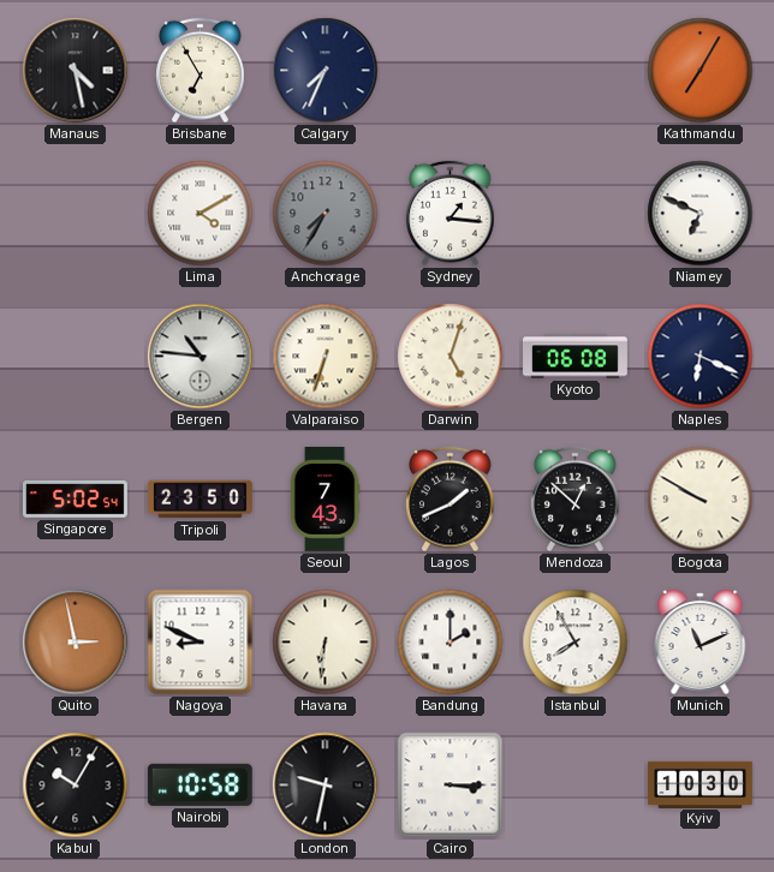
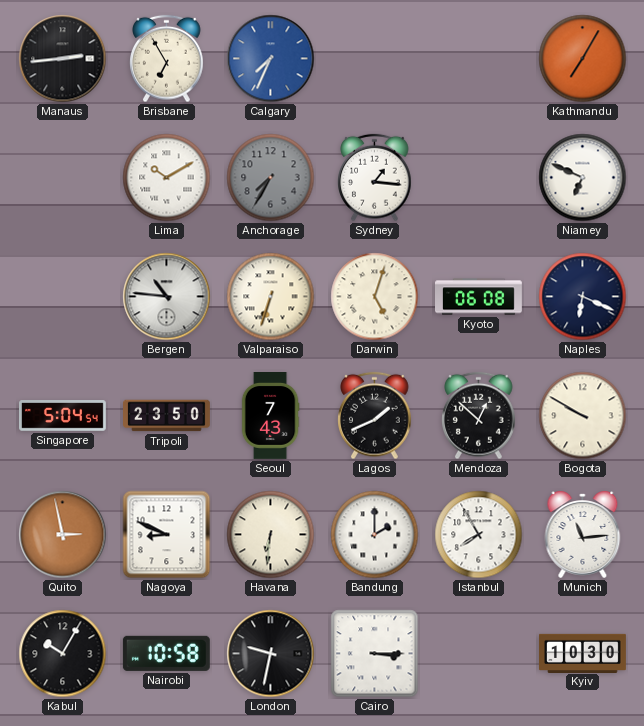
Manaus: 4:28 -> 2:44 (63, 59)
Calgary dial: navy -> blue (271, 59)
Lima: 4:10 -> 10:10 (167, 178)
Singapore: 5:02 -> 5:04 (63, 416)
Munich: 11:11 -> 11:14 (583, 534)
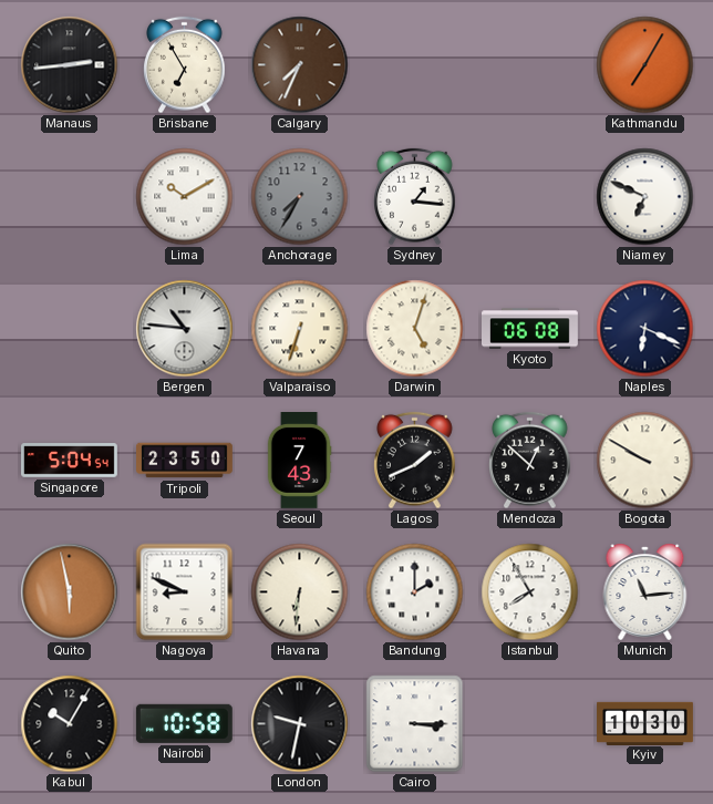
Calgary dial: blue -> brown (300, 65)
Quito: 2:58 -> 5:58 (70, 592)
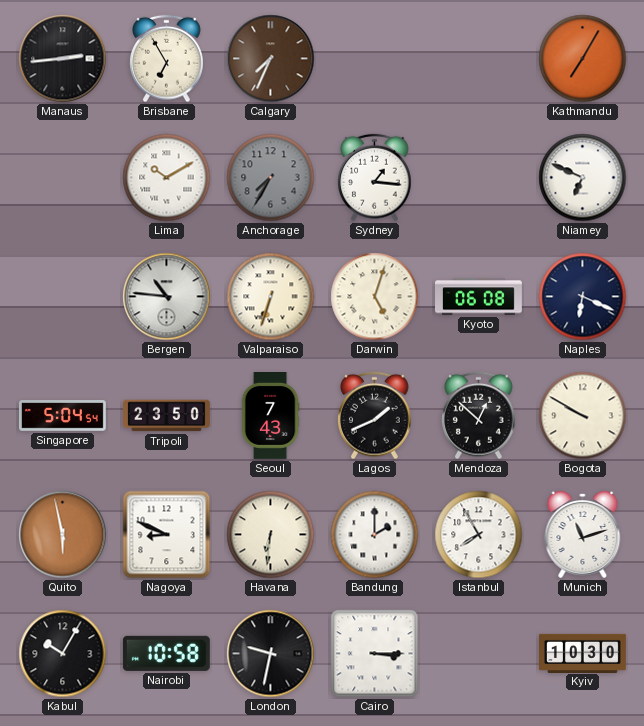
Munich: 11:14 -> 11:12 (583, 534)
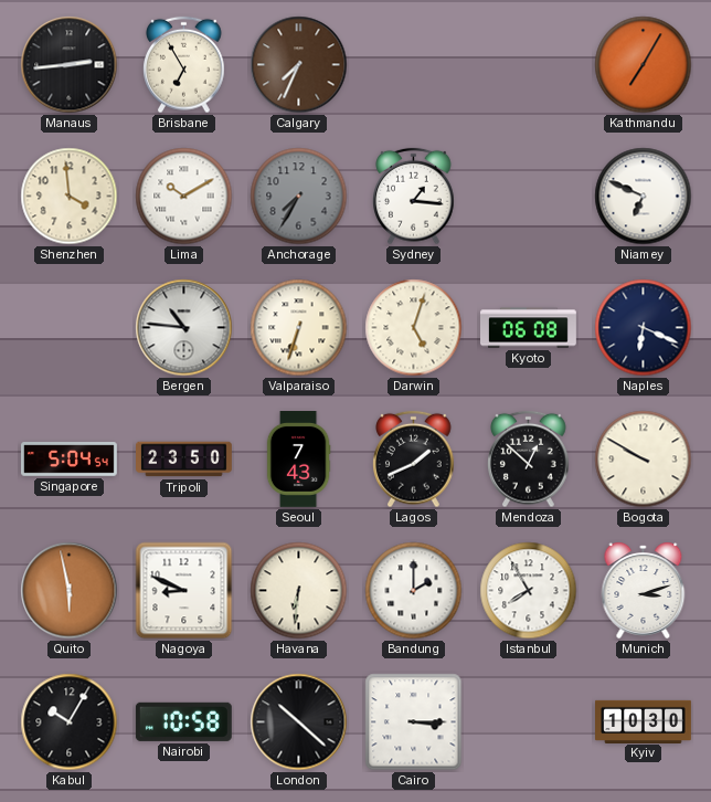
Shenzhen: none -> 3:59 (70, 197)
Munich: 11:12 -> 3:12 (644, 590)
London: 9:32 -> 10:22 (299, 722)
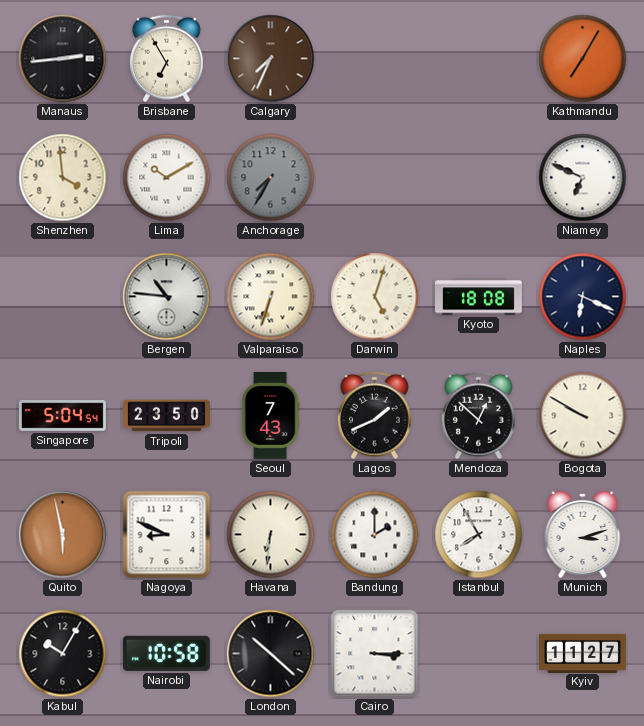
Sydney: 1:16 -> none (414, 197)
Kyoto: 06:08 -> 18:08 (479, 297)
Kyiv: 10:30 -> 11:27 (583, 653)
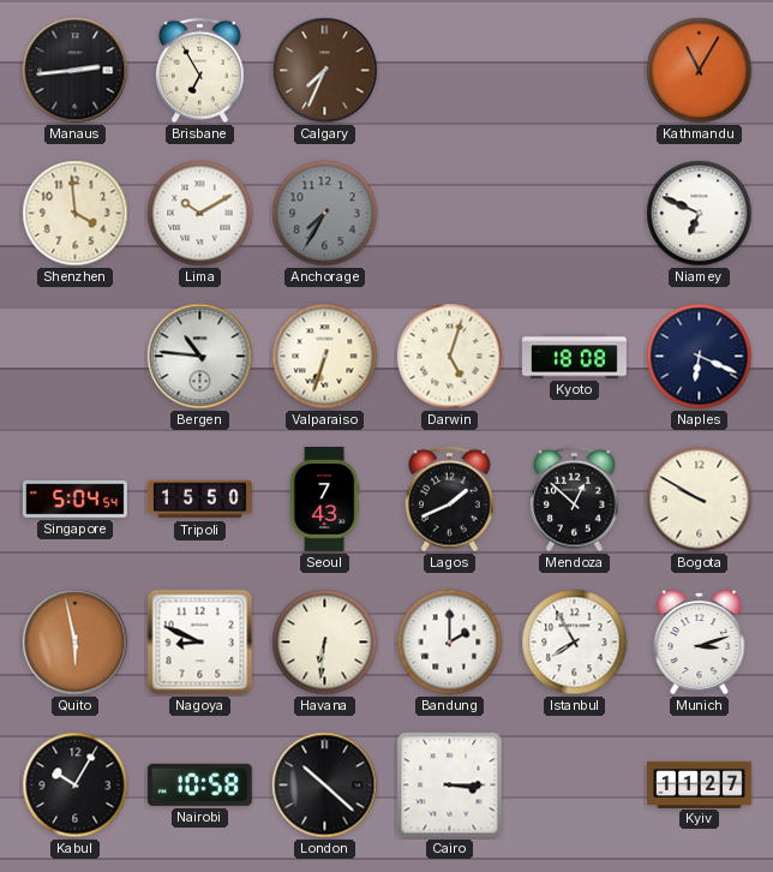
Kathmandu: 7:05 -> 11:05 (700, 71)
Tripoli: 23:50 -> 15:50 (200, 500)
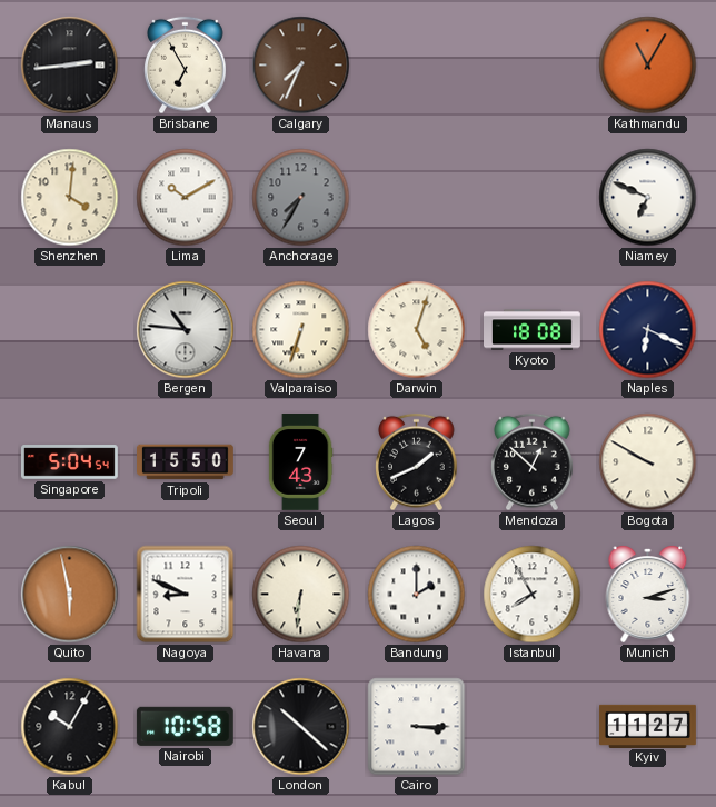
Shenzhen: 3:59 -> 4:01 (70, 198)
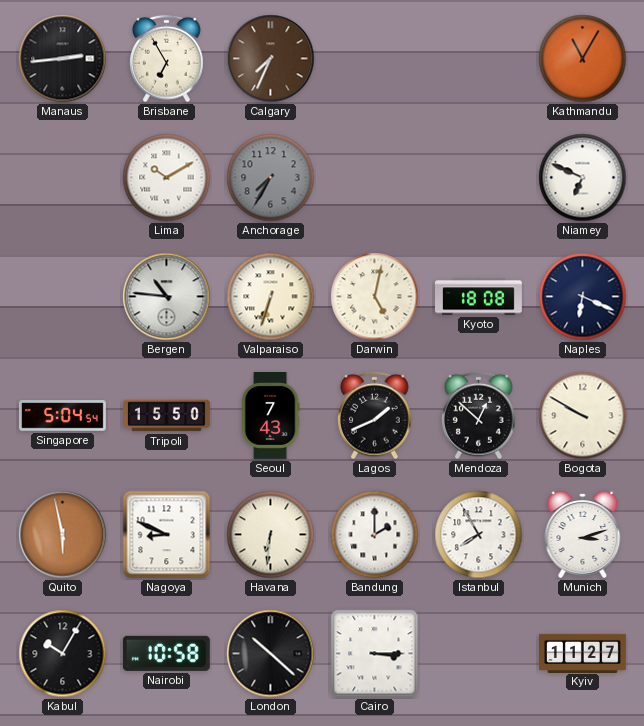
Shenzhen: 4:01 -> none (70, 198)
Darwin: 5:03 -> 5:02 (375, 297)
